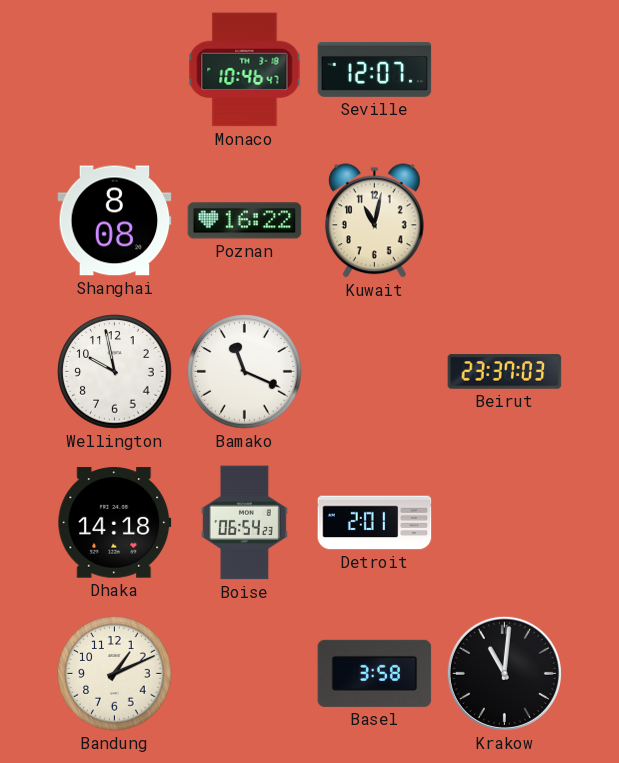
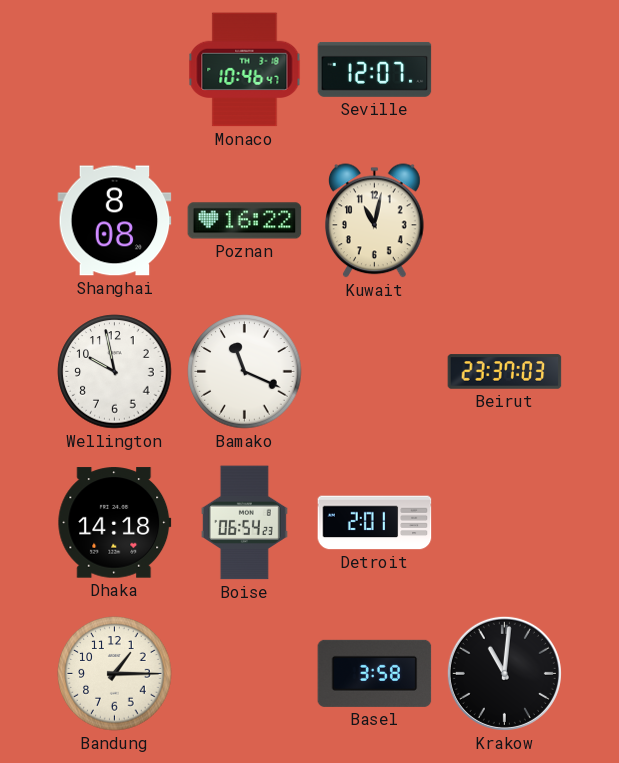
Bandung: 1:11 -> 1:15 (115, 674)
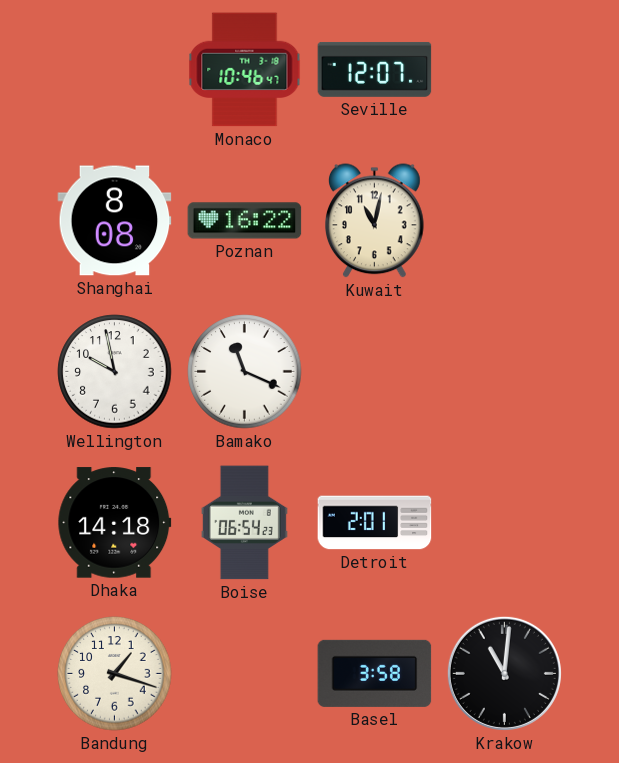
Beirut: 23:37 -> none (505, 372)
Bandung: 1:15 -> 1:18 (115, 674)
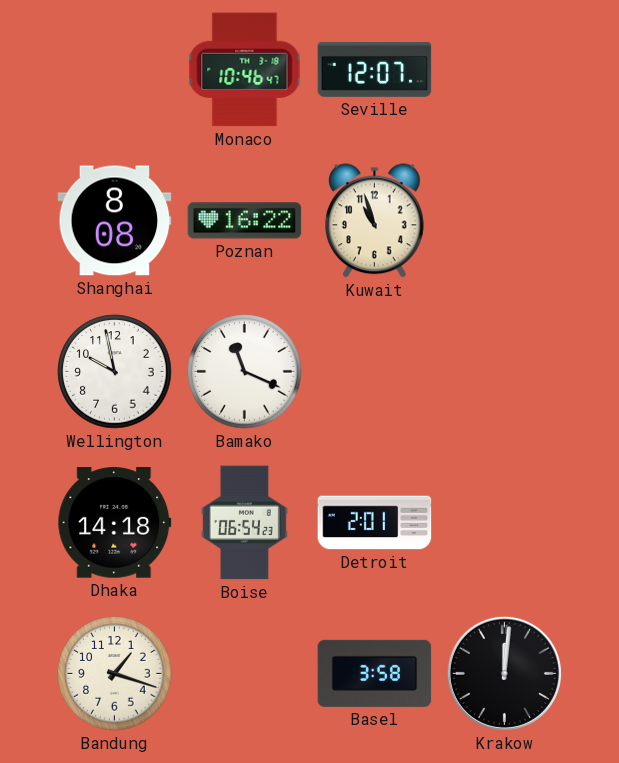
Kuwait: 11:02 -> 10:57 (375, 221)
Krakow: 11:01 -> 12:01 (504, 673)
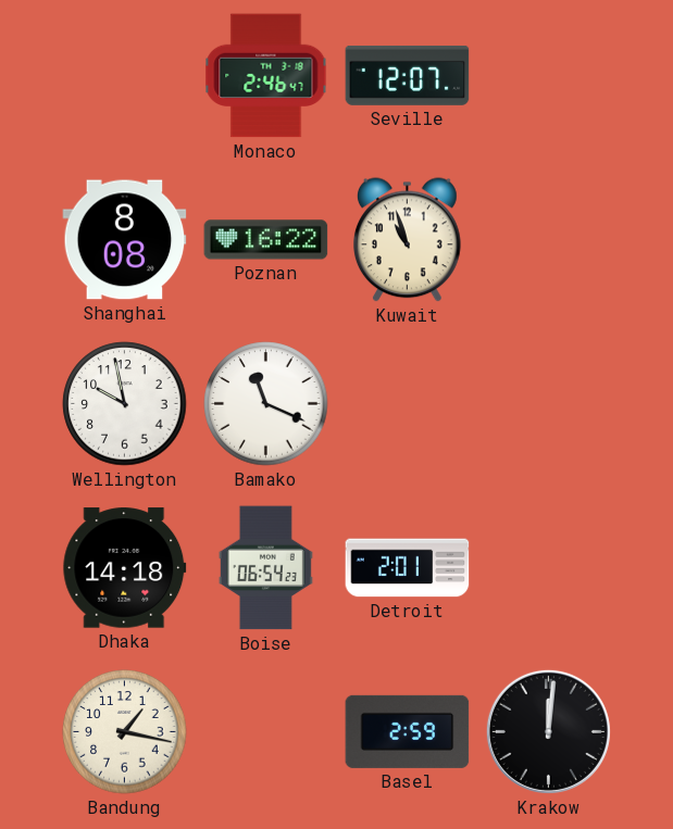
Monaco: 10:46 -> 2:46 (266, 76)
Bandung: 1:18 -> 1:17 (125, 732)
Basel: 3:58 -> 2:59 (408, 731)
